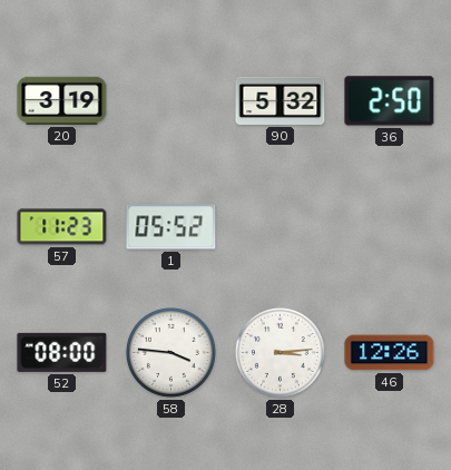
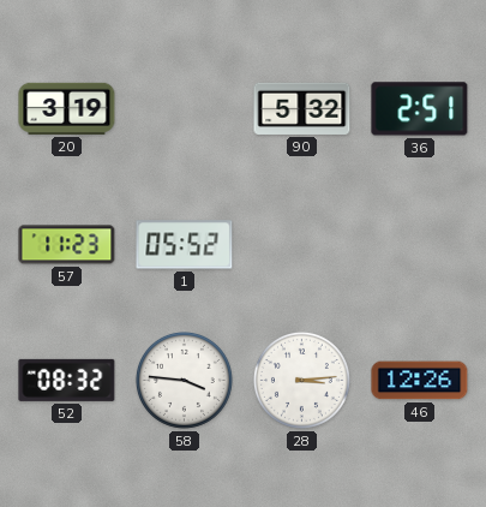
36: 2:50 -> 2:51 (420, 109)
52: 08:00 -> 08:32 (67, 380)
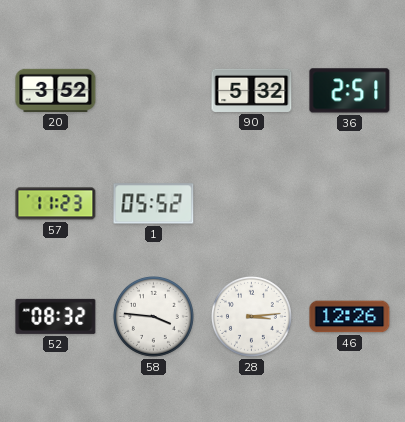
20: 3:19 -> 3:52 (56, 90)
